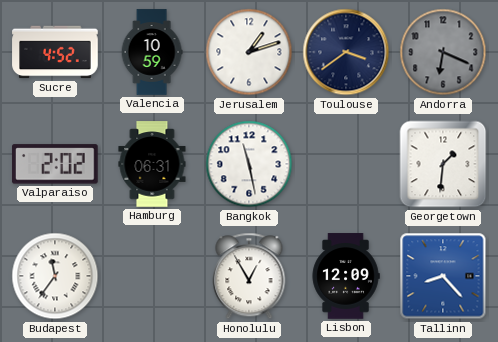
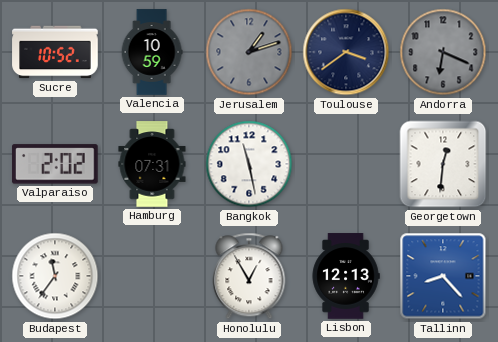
Sucre: 4:52 -> 10:52 (55, 52)
Jerusalem dial: white -> grey (249, 52)
Hamburg: 06:31 -> 07:31 (152, 164)
Georgetown: 1:31 -> 12:31 (443, 164)
Lisbon: 12:09 -> 12:13 (346, 276)
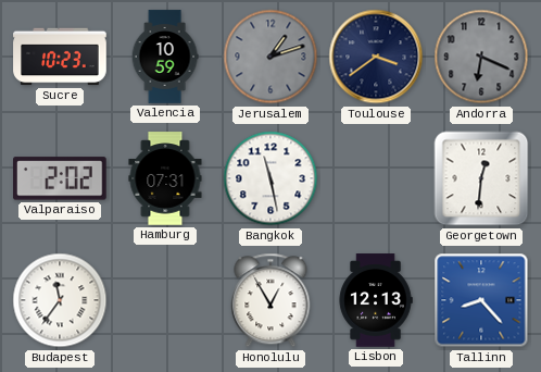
Sucre: 10:52 -> 10:23 (60, 57)
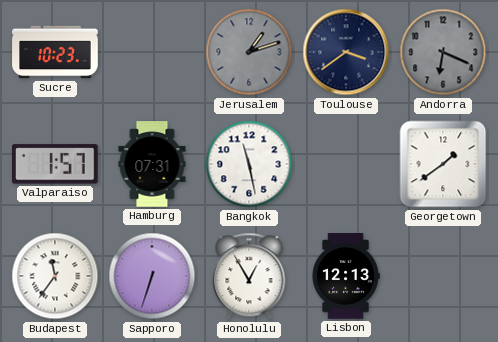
Valencia: 10:59 -> none (165, 57)
Valparaiso: 2:02 -> 1:57 (56, 164)
Georgetown: 12:31 -> 1:39 (443, 164)
Sapporo: none -> 6:33 (152, 276)
Tallinn: 8:23 -> none (481, 300)
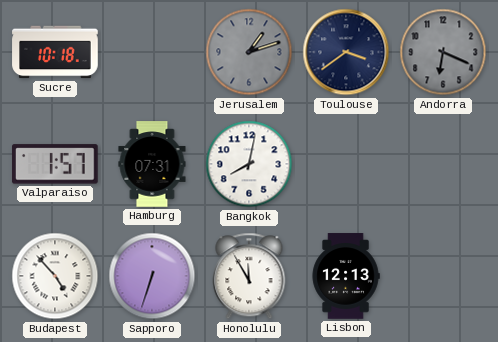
Sucre: 10:23 -> 10:18 (55, 52)
Bangkok: 11:28 -> 8:02 (249, 164)
Georgetown: 1:39 -> none (443, 164)
Budapest: 11:36 -> 4:53 (55, 276)
Honolulu: 12:55 -> 11:55 (249, 276)
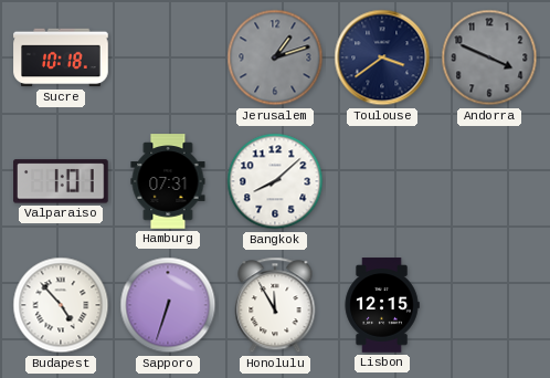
Andorra: 6:19 -> 3:49 (489, 57)
Valparaiso: 1:57 -> 1:01 (62, 181)
Bangkok: 8:02 -> 8:08 (275, 181)
Lisbon: 12:13 -> 12:15 (382, 305)
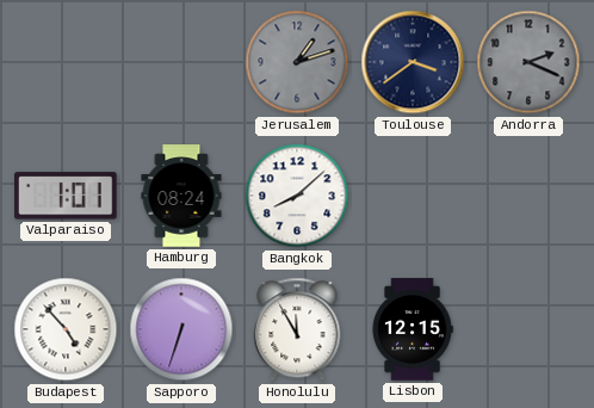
Sucre: 10:18 -> none (61, 57)
Andorra: 3:49 -> 2:19 (528, 62)
Hamburg: 07:31 -> 08:24 (181, 196)
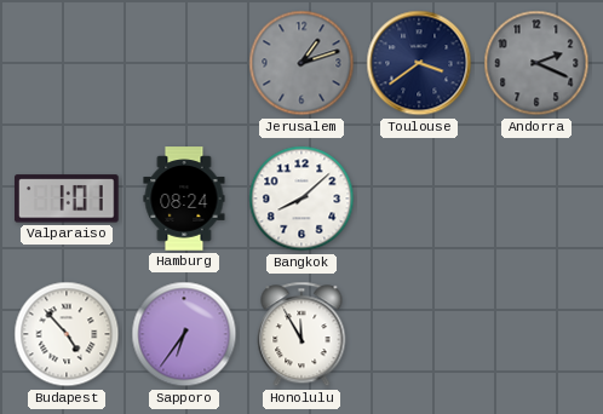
Sapporo: 6:33 -> 6:36 (184, 334)
Lisbon: 12:15 -> none (413, 329)
